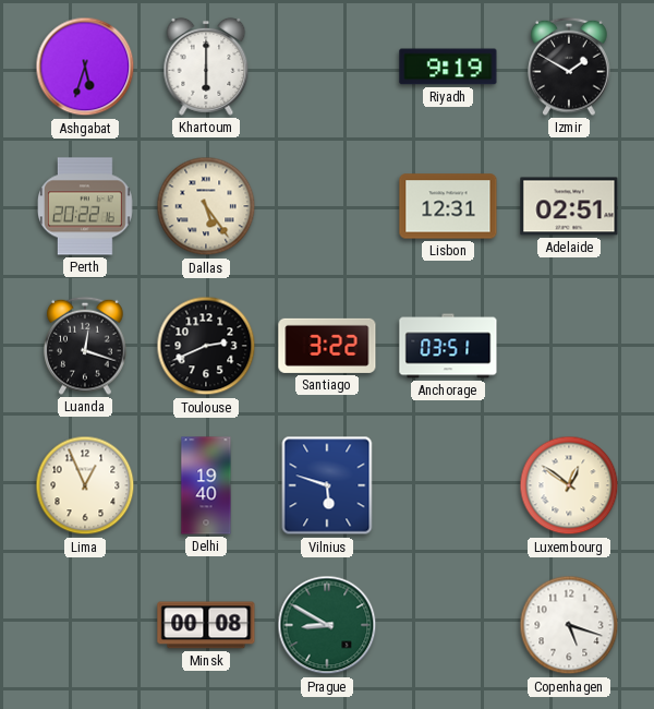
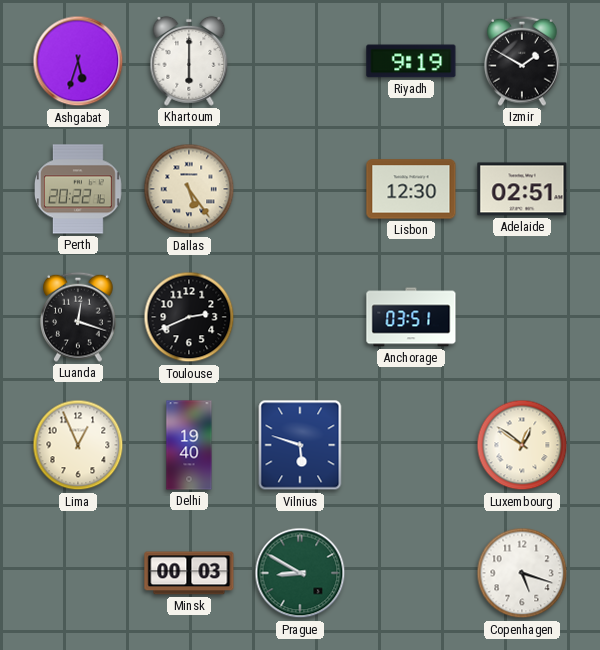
Lisbon: 12:31 -> 12:30 (411, 189)
Santiago: 3:22 -> none (327, 346)
Minsk: 00:08 -> 00:03 (189, 573)
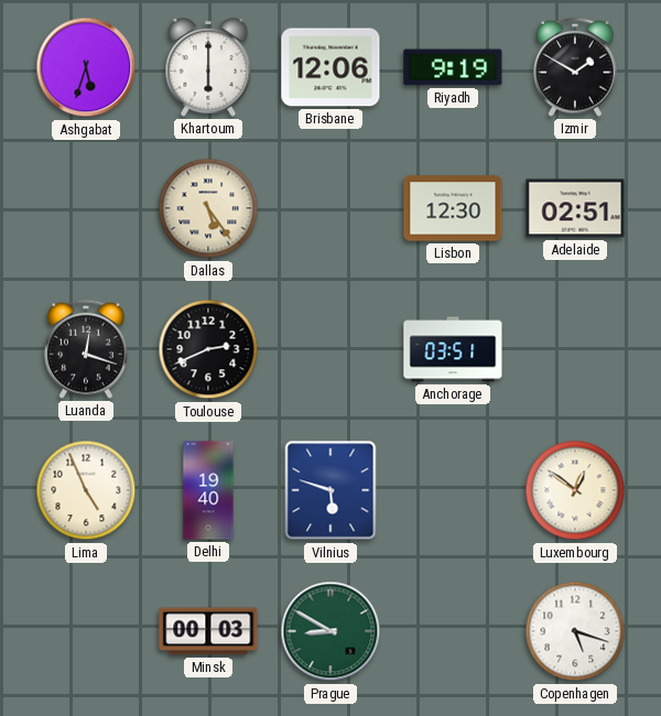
Brisbane: none -> 12:06 (330, 67)
Perth: 20:22 -> none (78, 189)
Lima: 12:56 -> 4:56 (86, 490)
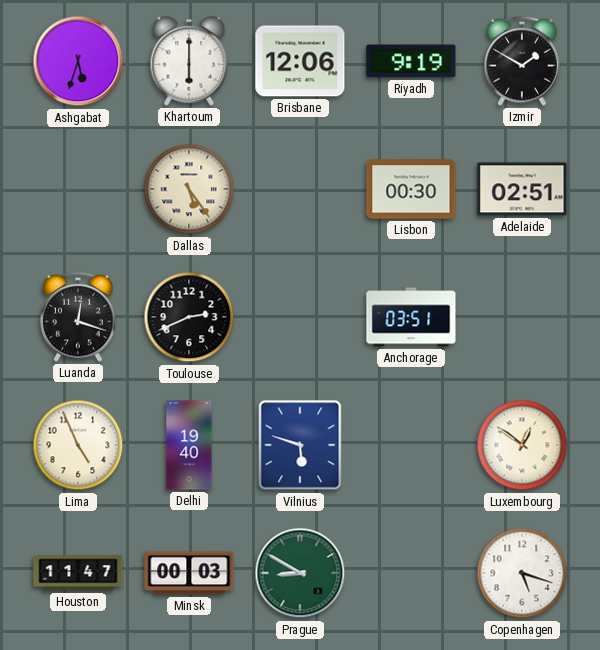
Lisbon: 12:30 -> 00:30 (411, 189)
Houston: none -> 11:47 (78, 573)
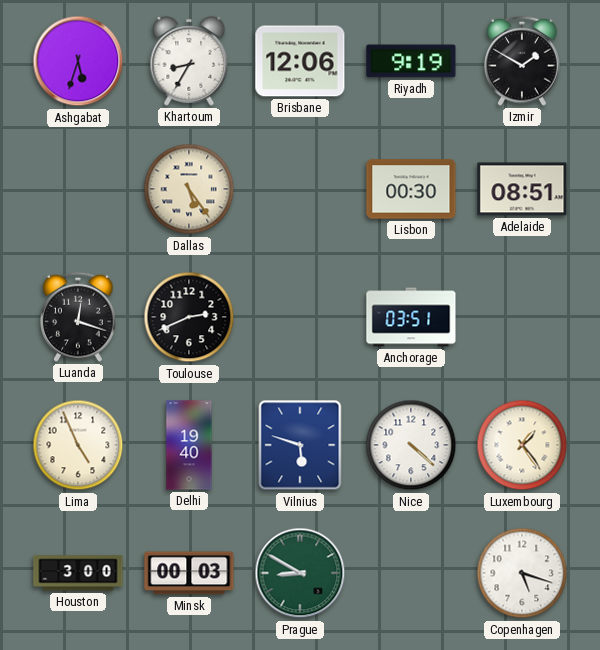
Khartoum: 6:00 -> 8:35 (189, 61)
Adelaide: 02:51 -> 08:51 (522, 189)
Nice: none -> 4:22 (411, 445)
Luxembourg: 12:51 -> 1:24 (522, 445)
Houston: 11:47 -> 3:00 (78, 573)
